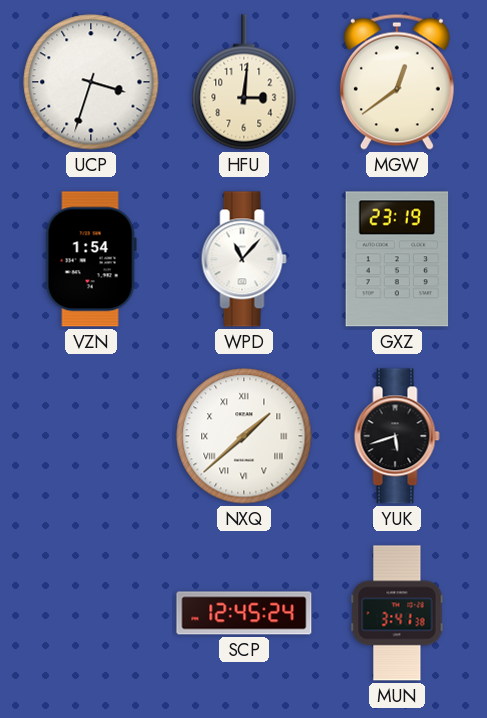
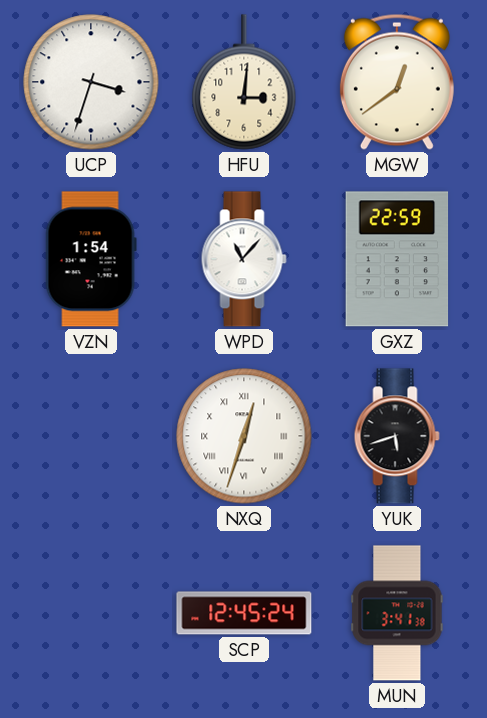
GXZ: 23:19 -> 22:59 (397, 259)
NXQ: 1:38 -> 12:33 (244, 436)
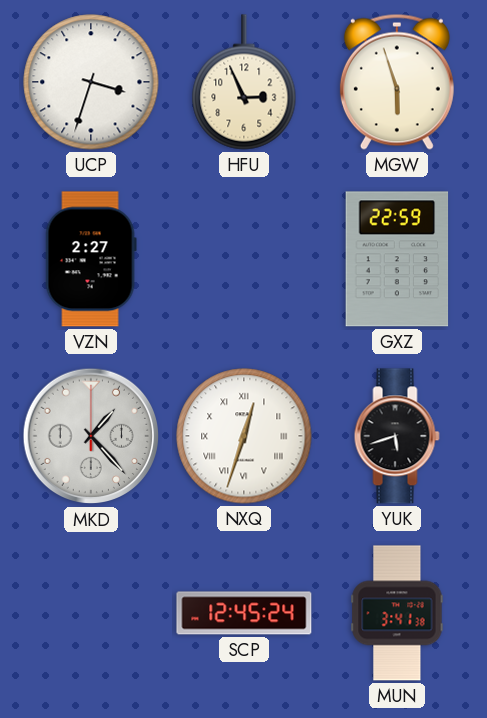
HFU: 3:01 -> 2:56 (244, 82)
MGW: 12:39 -> 5:57 (397, 82)
VZN: 1:54 -> 2:27 (91, 259)
WPD: 11:07 -> none (244, 259)
MKD: none -> 1:23 (91, 436)
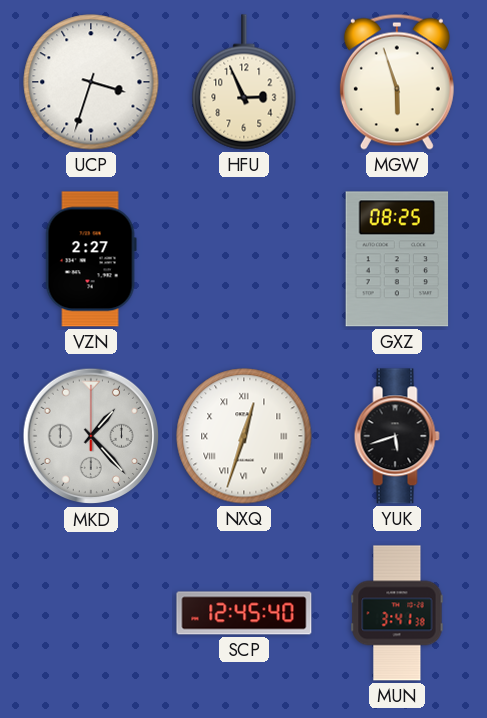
GXZ: 22:59 -> 08:25 (397, 259)
SCP: 12:45:24 -> 12:45:40 (244, 613)
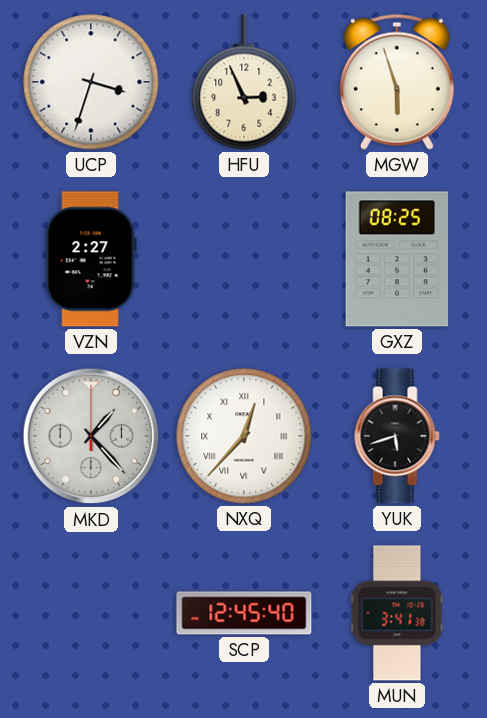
NXQ: 12:33 -> 12:37 (244, 436)
